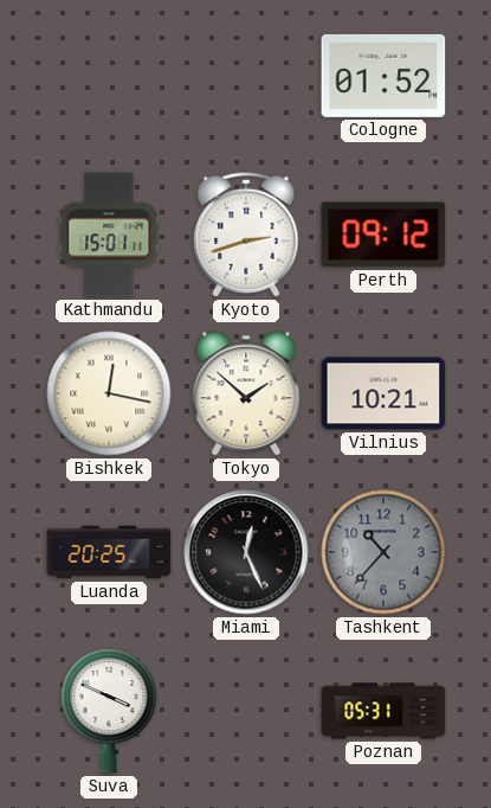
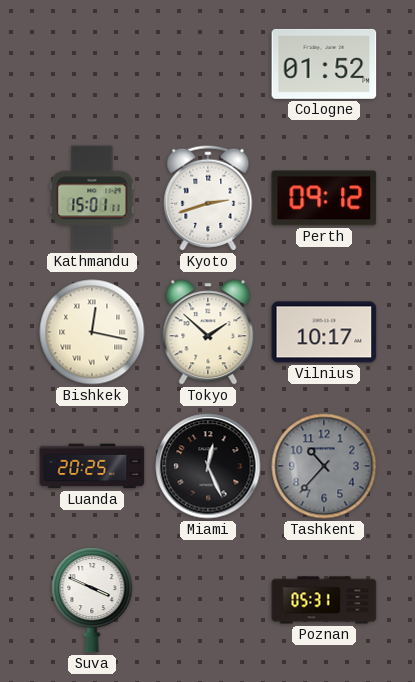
Vilnius: 10:21 -> 10:17 (324, 332)
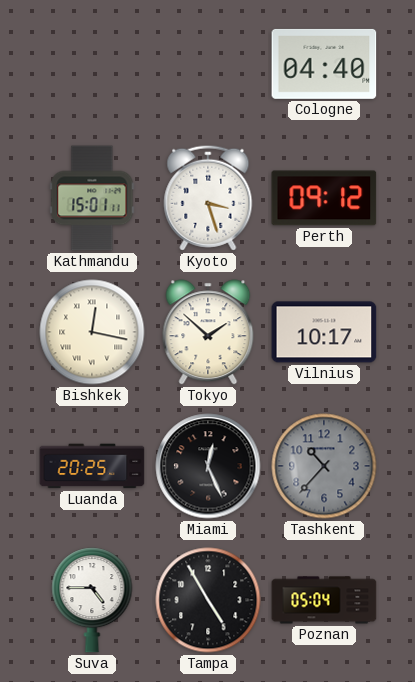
Cologne: 01:52 -> 04:40 (324, 64)
Kyoto: 2:42 -> 3:27 (208, 198)
Suva: 3:49 -> 4:45 (92, 600)
Tampa: none -> 4:55 (208, 600)
Poznan: 05:31 -> 05:04 (324, 600)
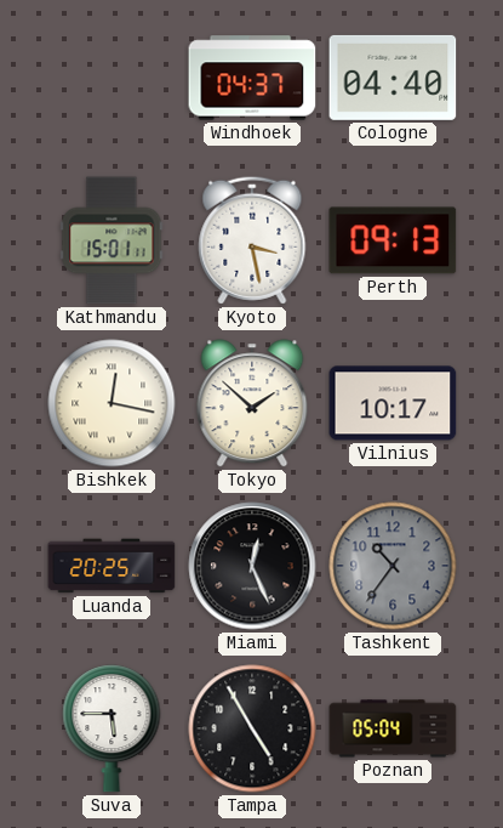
Windhoek: none -> 04:37 (252, 78)
Kyoto: 3:27 -> 3:28 (252, 240)
Perth: 09:12 -> 09:13 (393, 240)
Tashkent: 10:37 -> 10:36 (393, 566)
Suva: 4:45 -> 5:45 (112, 728)
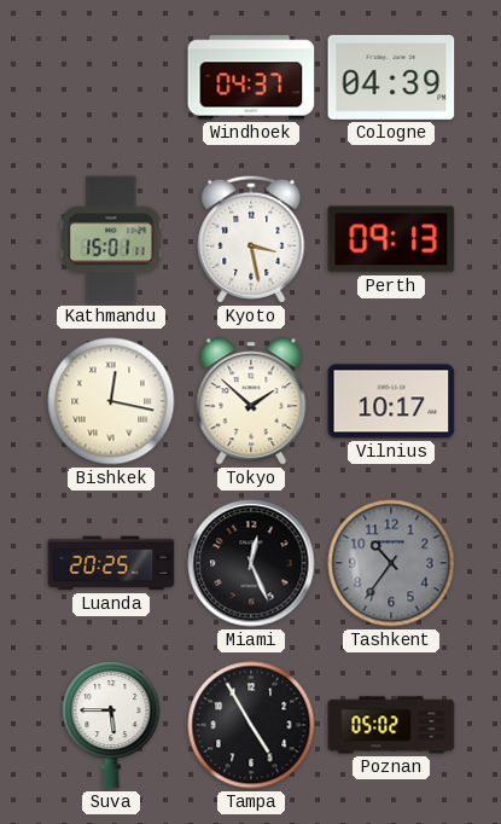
Cologne: 04:40 -> 04:39 (391, 77)
Poznan: 05:04 -> 05:02 (391, 725)
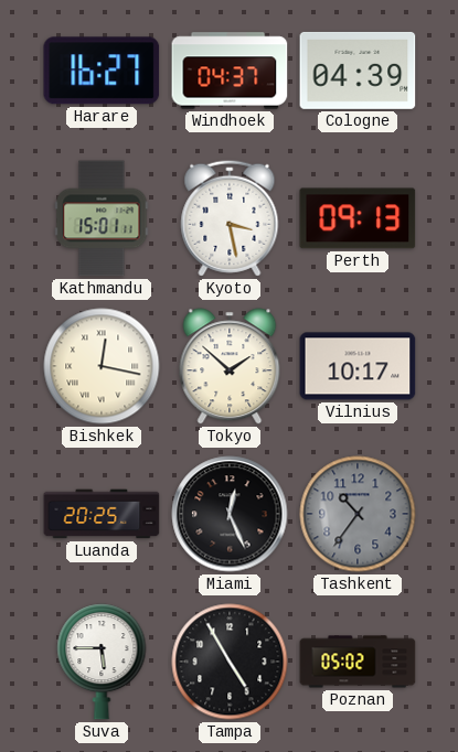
Harare: none -> 16:27 (102, 71)
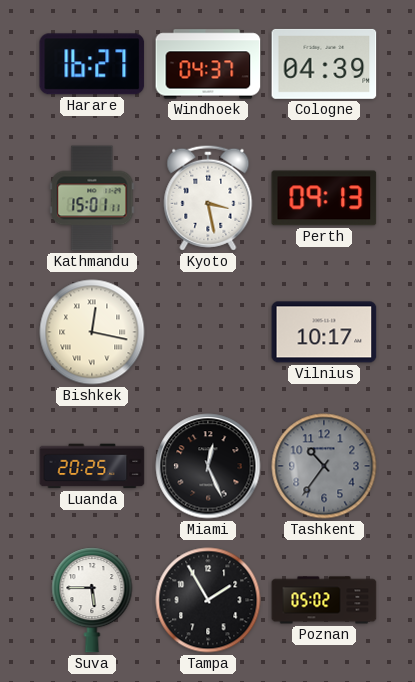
Tokyo: 1:52 -> none (230, 366)
Tampa: 4:55 -> 1:55 (208, 600)
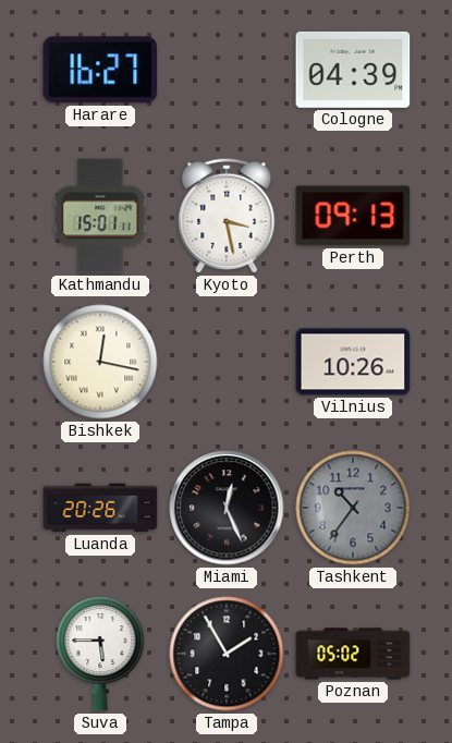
Windhoek: 04:37 -> none (208, 64)
Vilnius: 10:17 -> 10:26 (353, 362)
Luanda: 20:25 -> 20:26 (100, 508)
